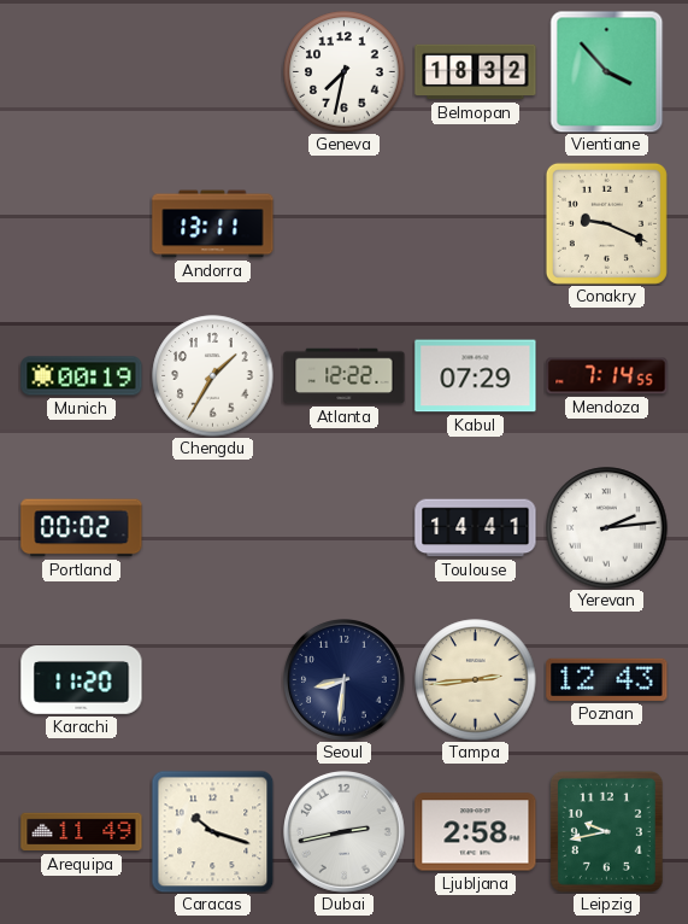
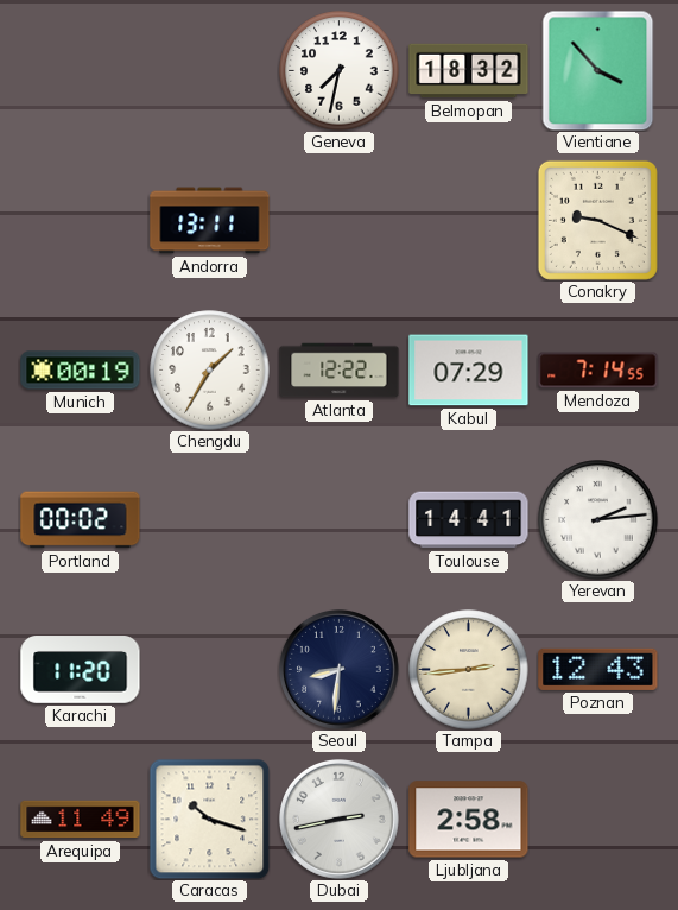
Leipzig: 9:43 -> none (606, 831)
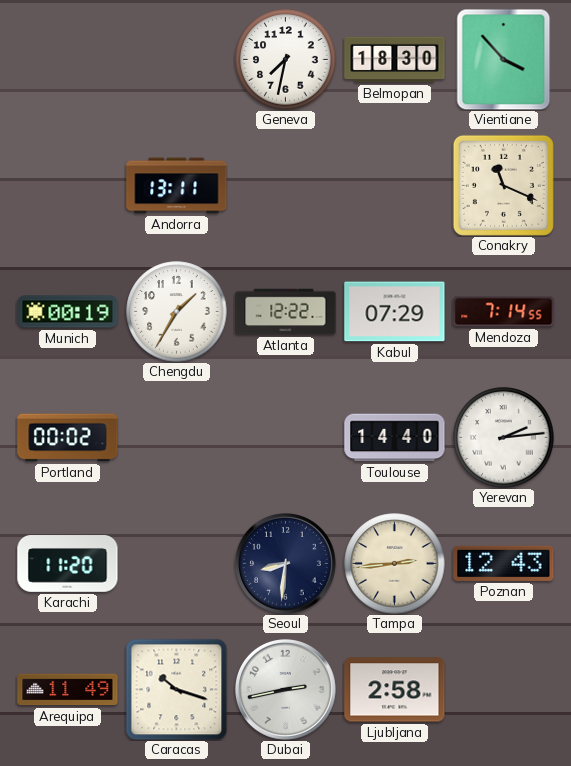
Belmopan: 18:32 -> 18:30 (395, 60)
Conakry: 9:19 -> 11:19 (503, 185)
Toulouse: 14:41 -> 14:40 (395, 438)
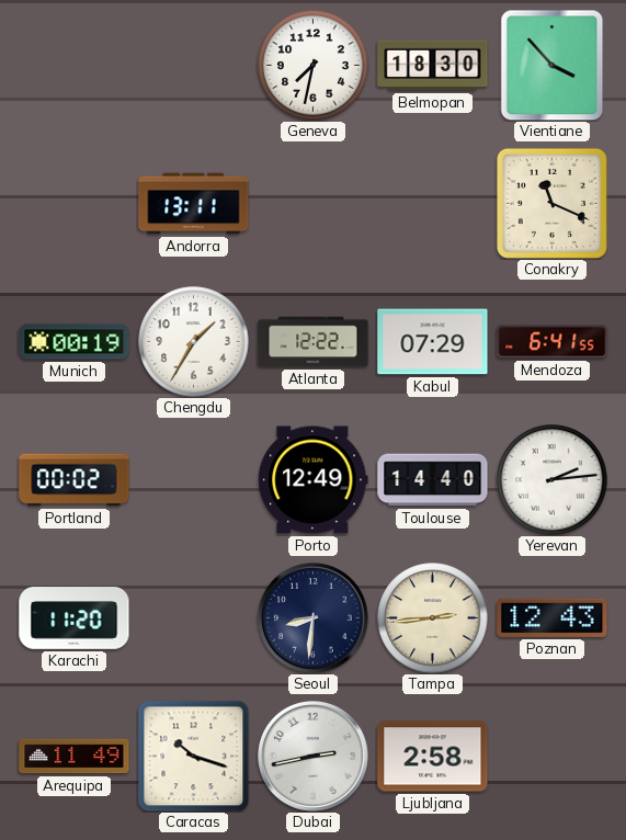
Mendoza: 7:14 -> 6:41 (553, 342)
Porto: none -> 12:49 (314, 480)
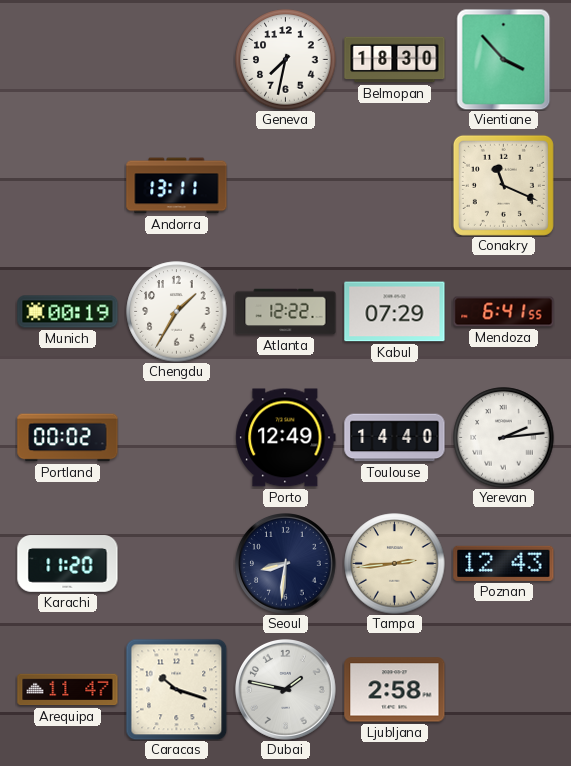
Arequipa: 11:49 -> 11:47 (68, 690)
Dubai: 2:43 -> 1:47 (286, 690)
